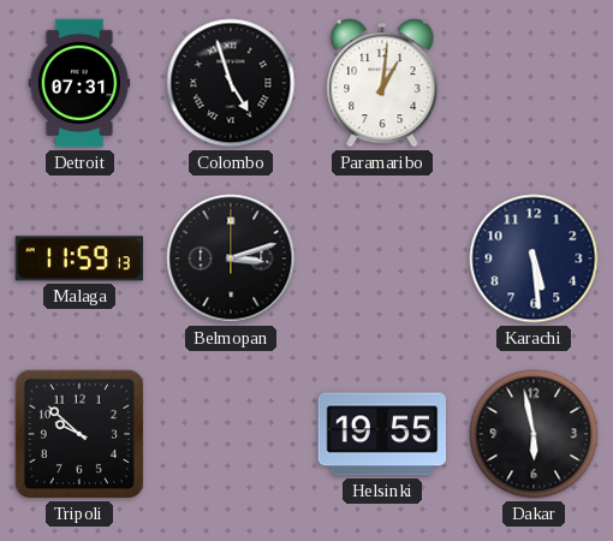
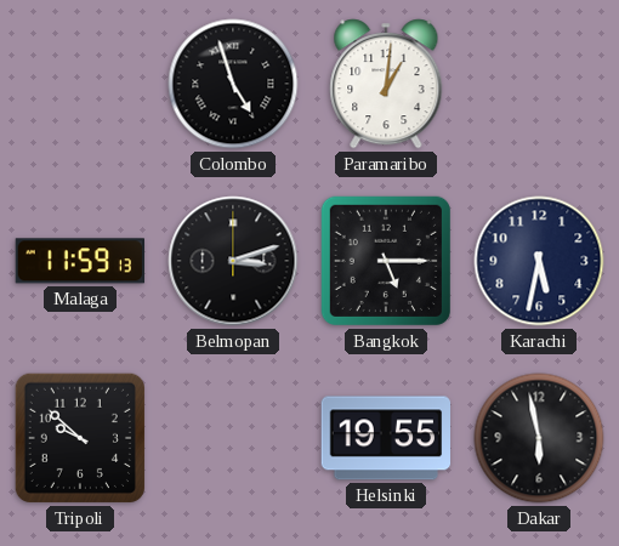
Detroit: 07:31 -> none (79, 83)
Bangkok: none -> 5:15 (386, 261)
Karachi: 5:29 -> 5:32 (539, 261)
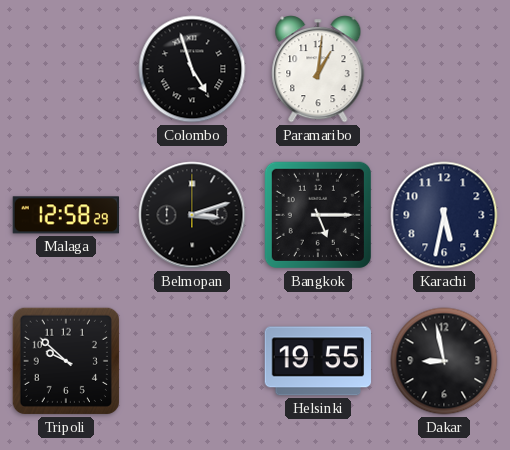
Malaga: 11:59 -> 12:58 (65, 215)
Dakar: 5:58 -> 8:58 (444, 361)
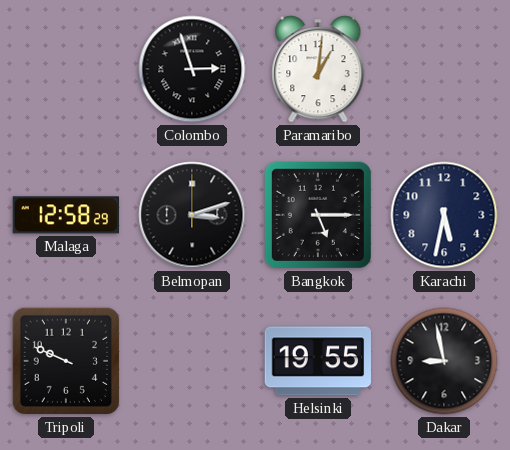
Colombo: 4:57 -> 2:57 (192, 69)
Tripoli: 9:52 -> 9:49 (66, 361)
